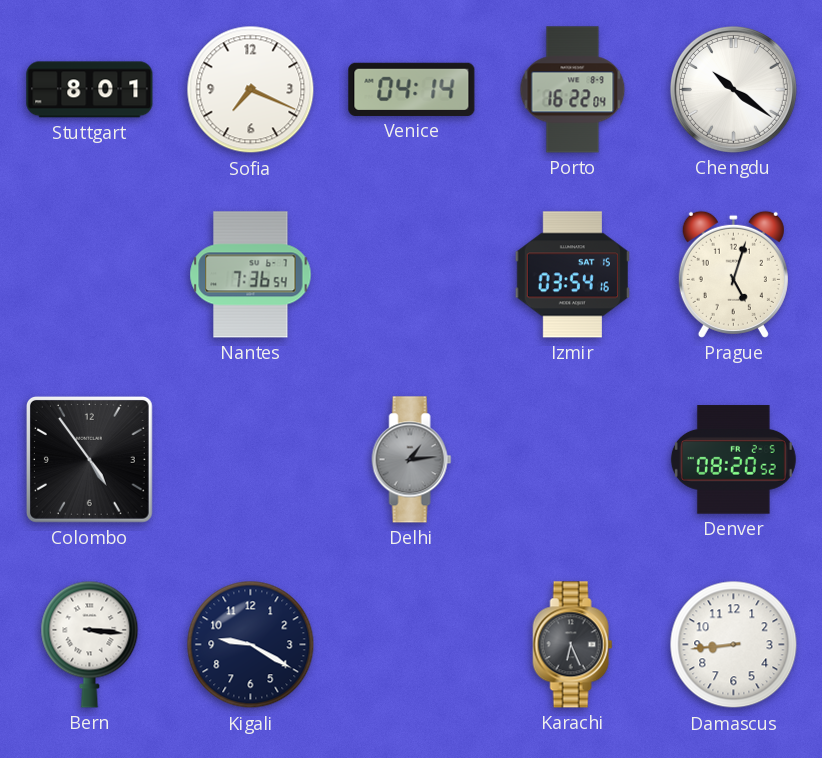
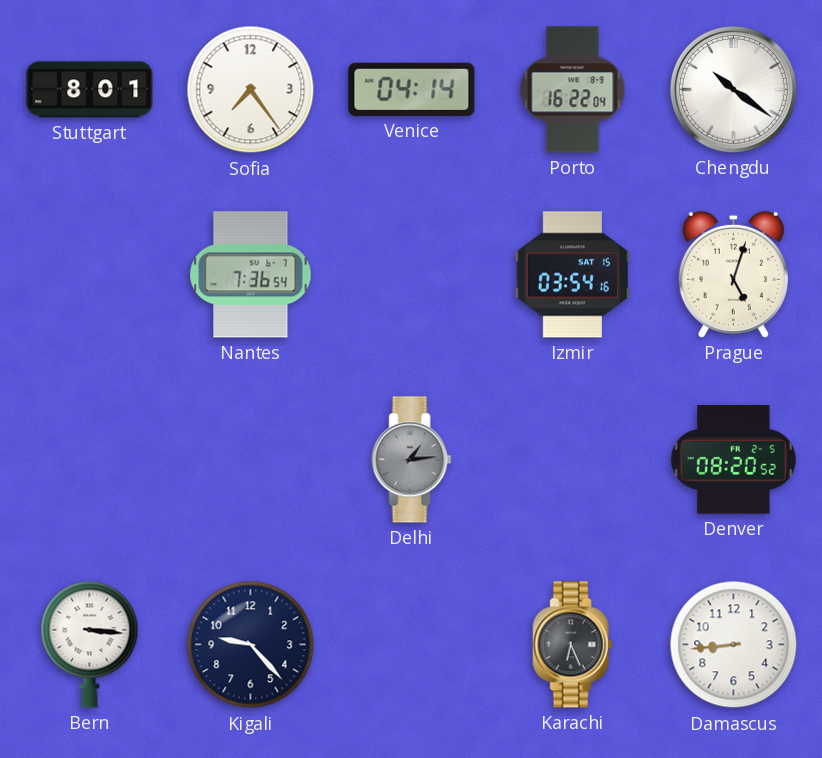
Sofia: 7:19 -> 7:24 (251, 90)
Colombo: 4:54 -> none (89, 459)
Kigali: 9:20 -> 9:23 (251, 645)
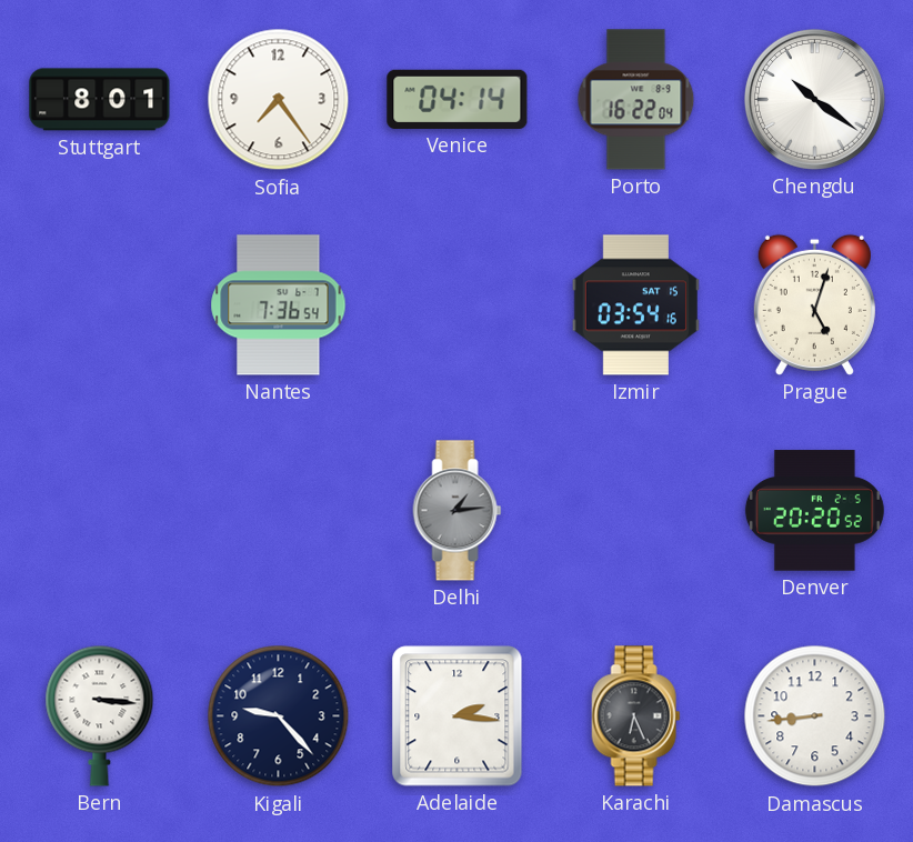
Denver: 08:20 -> 20:20 (814, 511)
Adelaide: none -> 2:16 (458, 716)
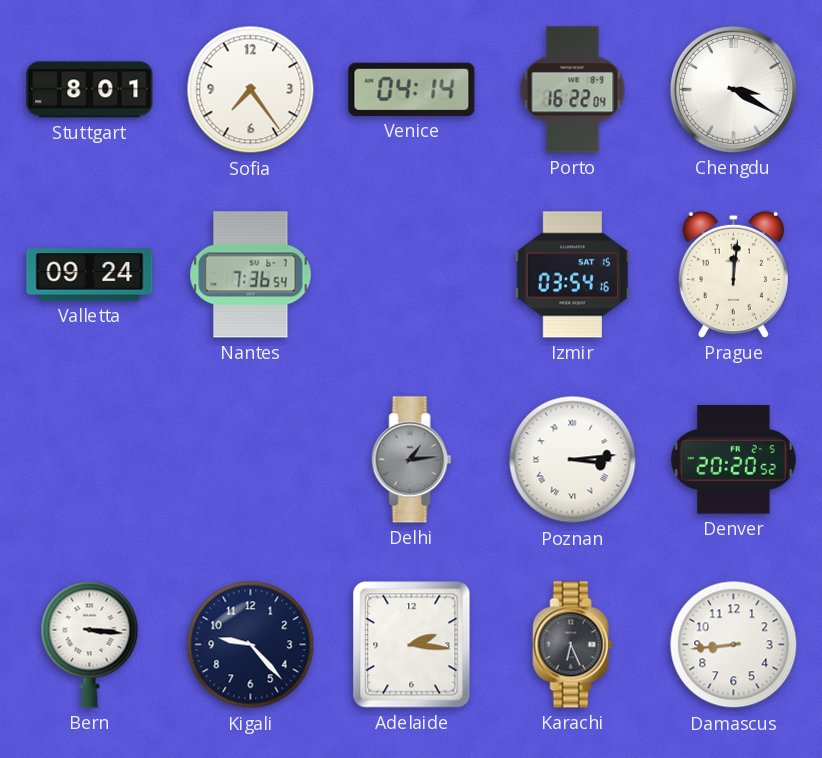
Chengdu: 10:21 -> 3:20 (733, 89)
Valletta: none -> 09:24 (90, 275)
Prague: 5:03 -> 12:01 (733, 274)
Poznan: none -> 3:14 (573, 460)
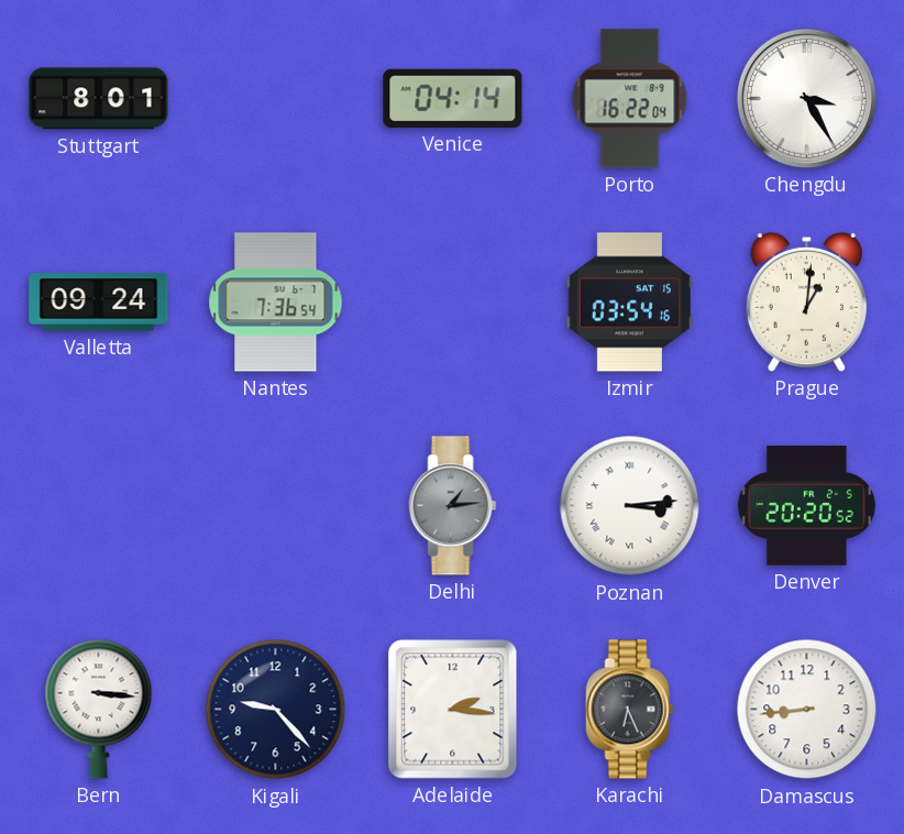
Sofia: 7:24 -> none (251, 90)
Chengdu: 3:20 -> 3:25 (806, 98)
Prague: 12:01 -> 1:01 (806, 301)
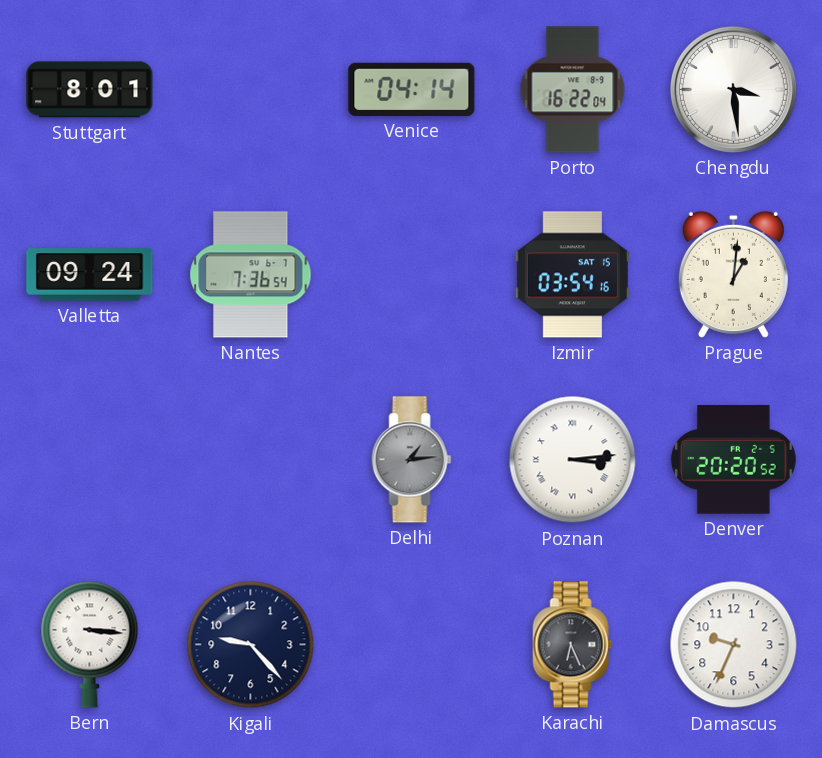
Chengdu: 3:25 -> 3:29 (733, 89)
Adelaide: 2:16 -> none (453, 710)
Damascus: 8:44 -> 9:34 (734, 645)
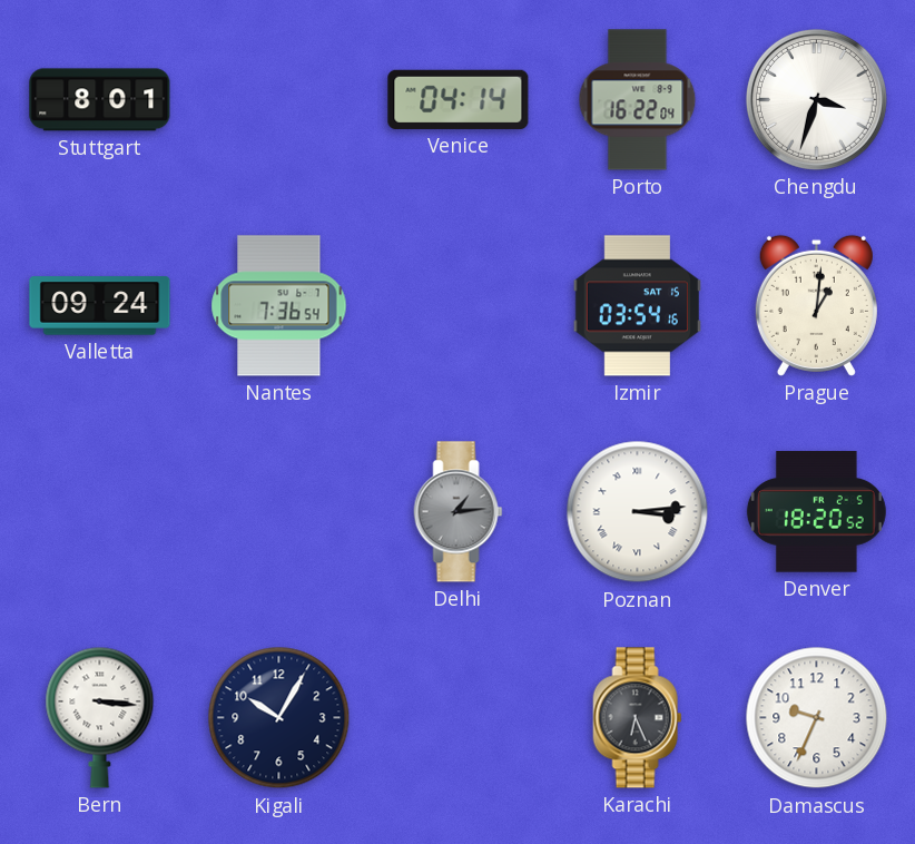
Chengdu: 3:29 -> 3:33 (816, 99)
Denver: 20:20 -> 18:20 (816, 512)
Kigali: 9:23 -> 10:05 (279, 718)
